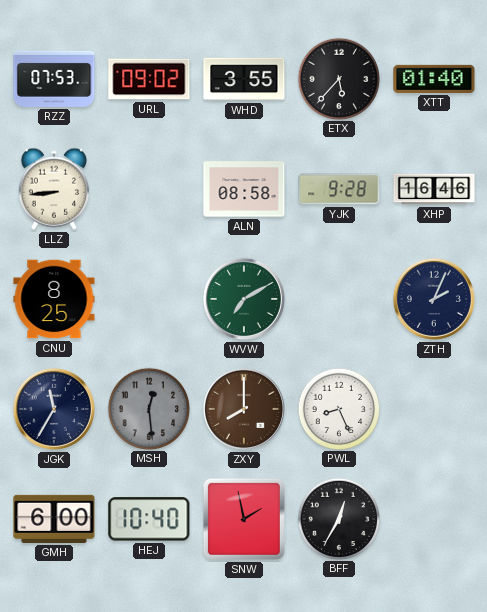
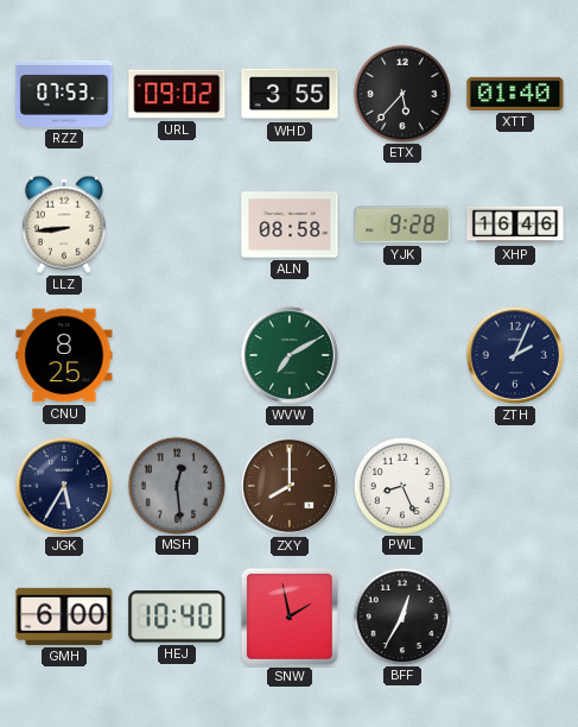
JGK: 11:35 -> 5:35 (64, 486)
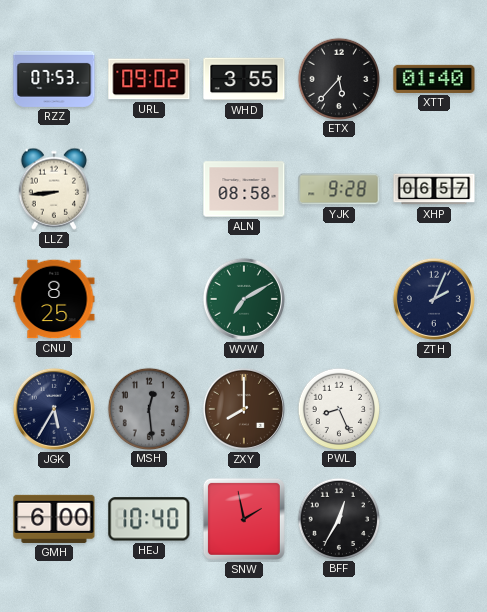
XHP: 16:46 -> 06:57 (434, 189)
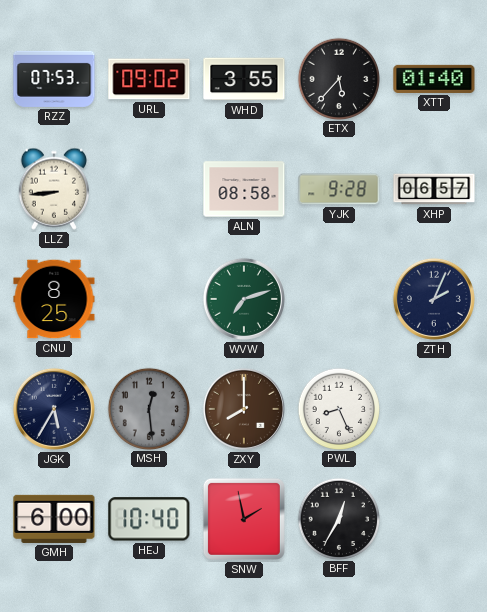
WVW: 7:10 -> 7:12 (244, 299)
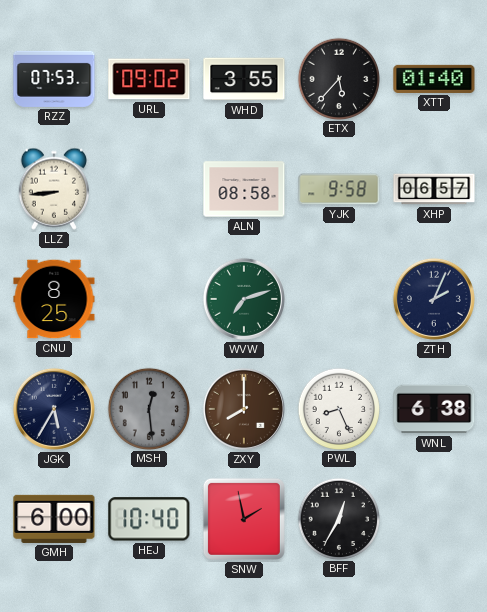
YJK: 9:28 -> 9:58 (339, 189)
WNL: none -> 6:38 (434, 409)
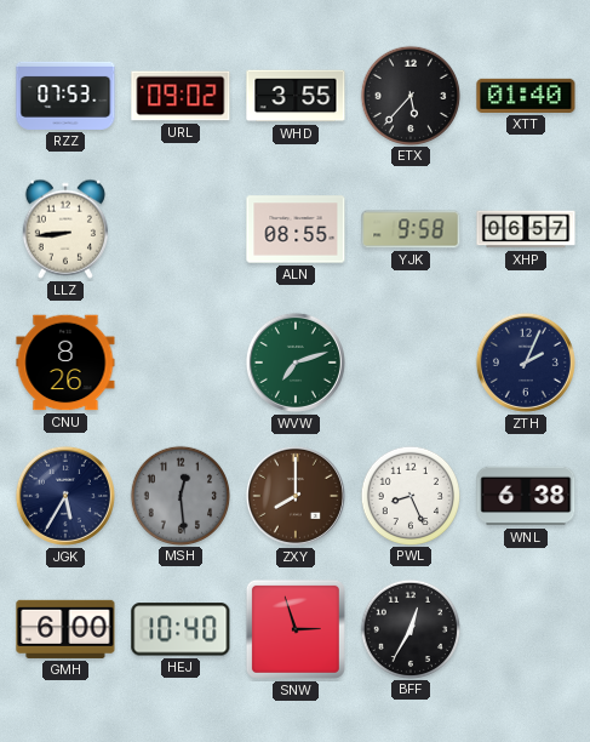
ALN: 08:58 -> 08:55 (296, 229)
CNU: 8:25 -> 8:26 (65, 363)
SNW: 1:58 -> 2:57 (296, 629)
